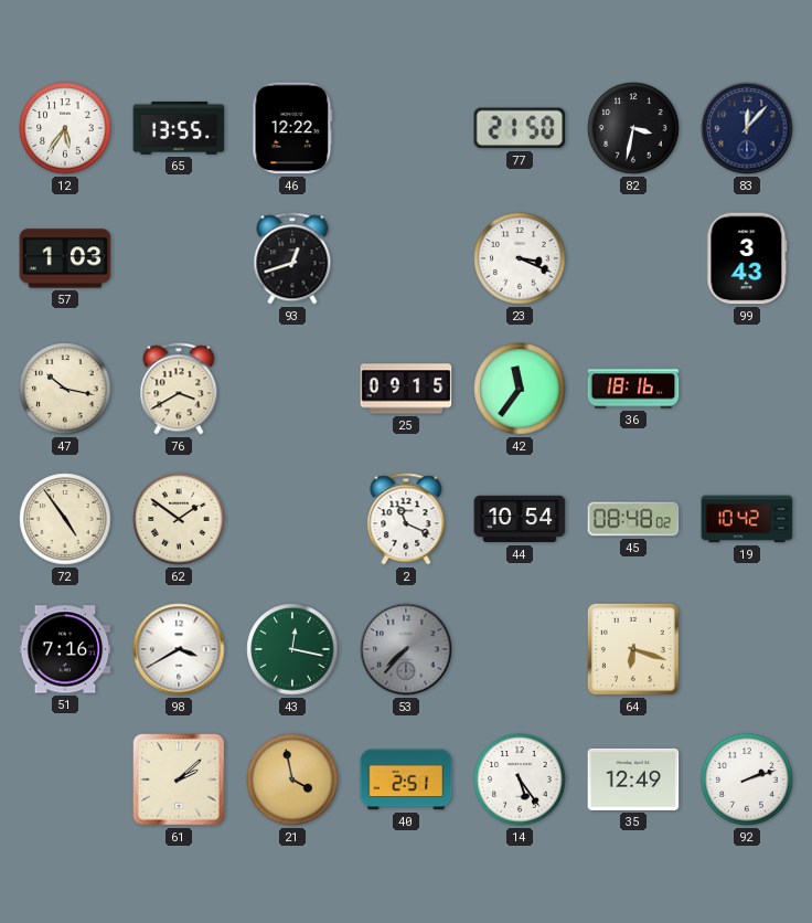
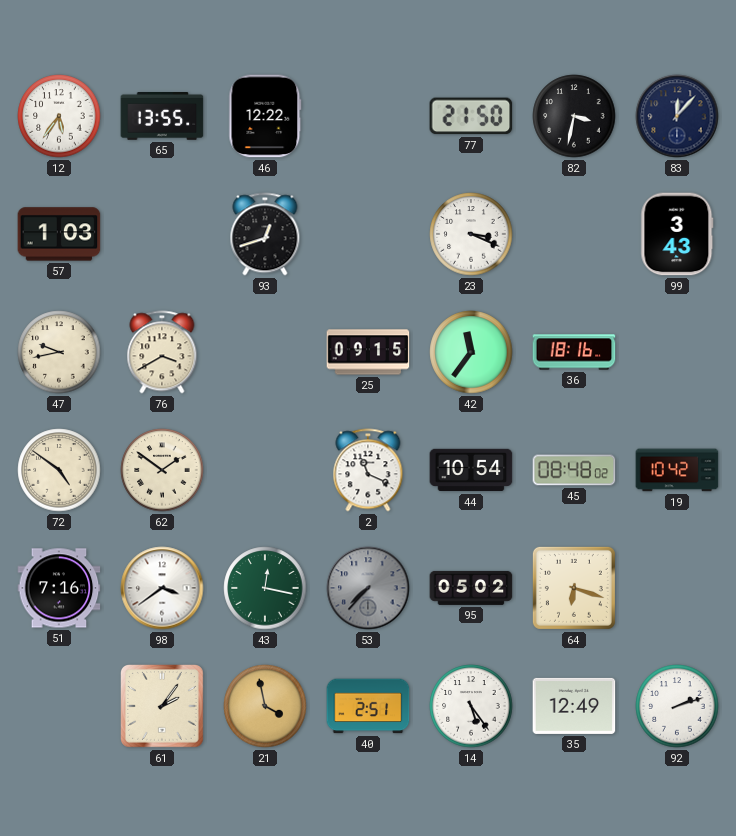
47: 10:17 -> 9:43 (59, 352)
72: 4:54 -> 4:51 (59, 470)
98: 3:40 -> 3:39 (162, 588)
95: none -> 05:02 (471, 588)
61: 2:08 -> 2:06 (163, 707)
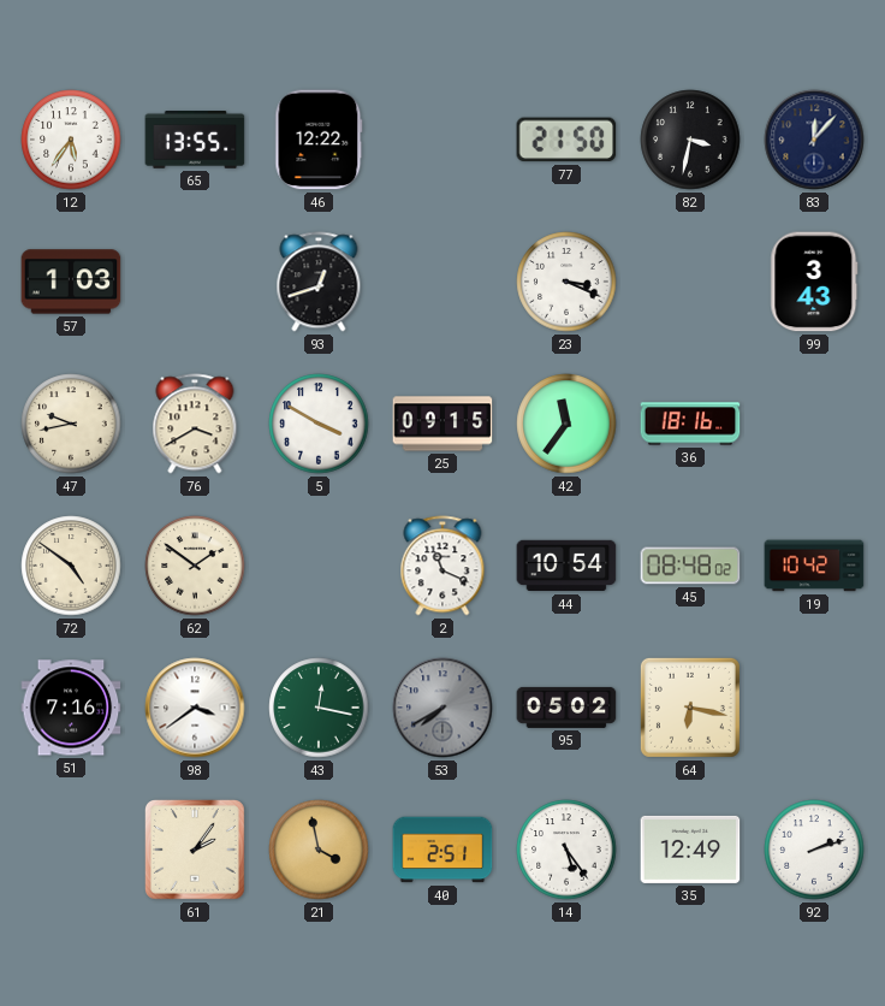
5: none -> 3:50 (319, 424)
53: 7:37 -> 7:40 (442, 708)
64: 6:18 -> 6:17 (690, 708)
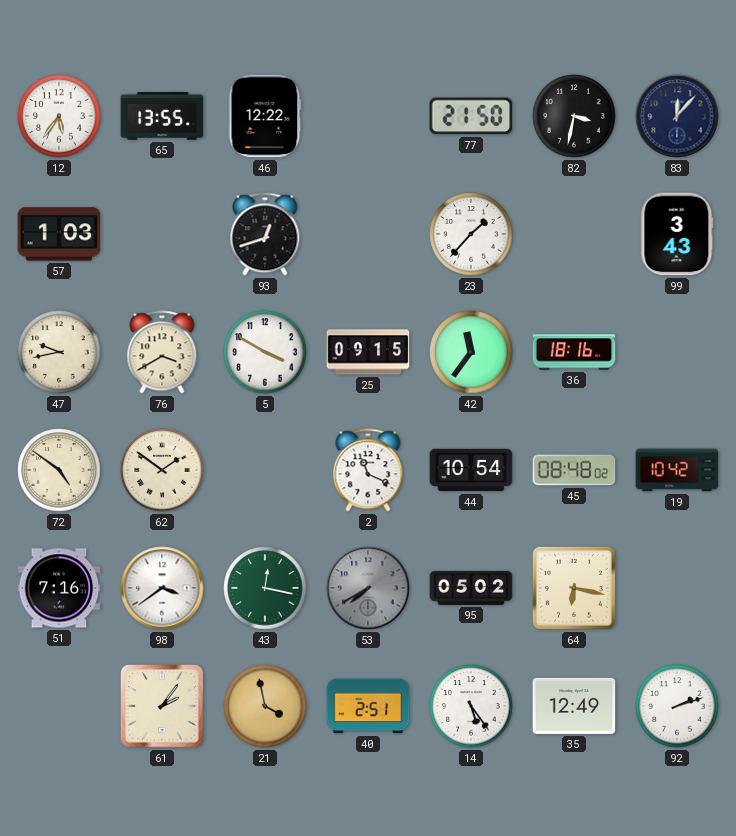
23: 3:19 -> 1:37 (471, 234)
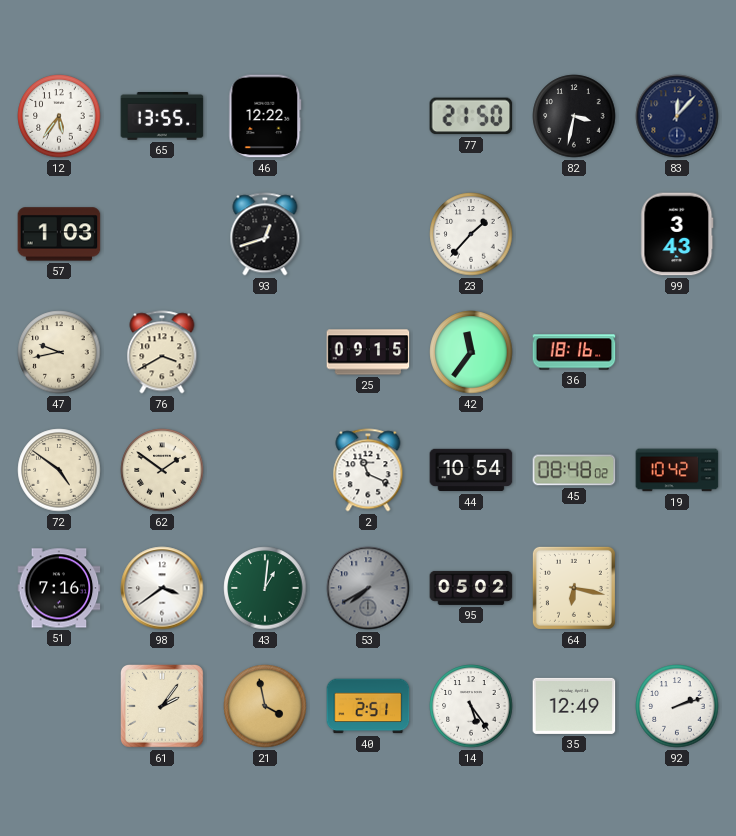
5: 3:50 -> none (265, 352)
43: 12:17 -> 1:01 (265, 588)
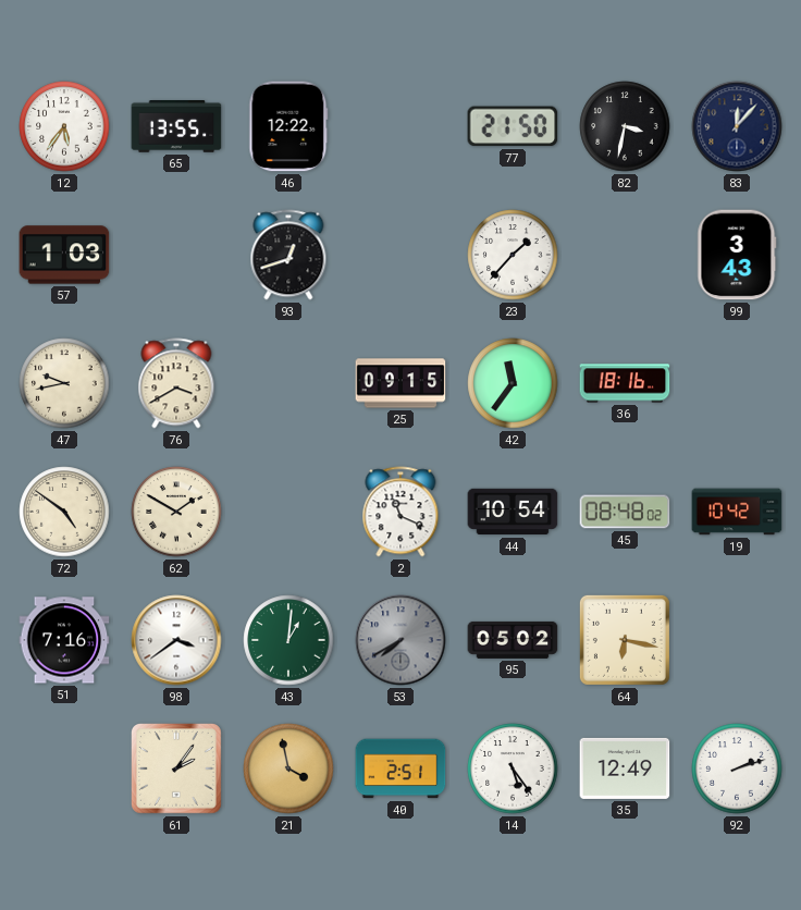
62: 1:51 -> 1:50 (176, 512)
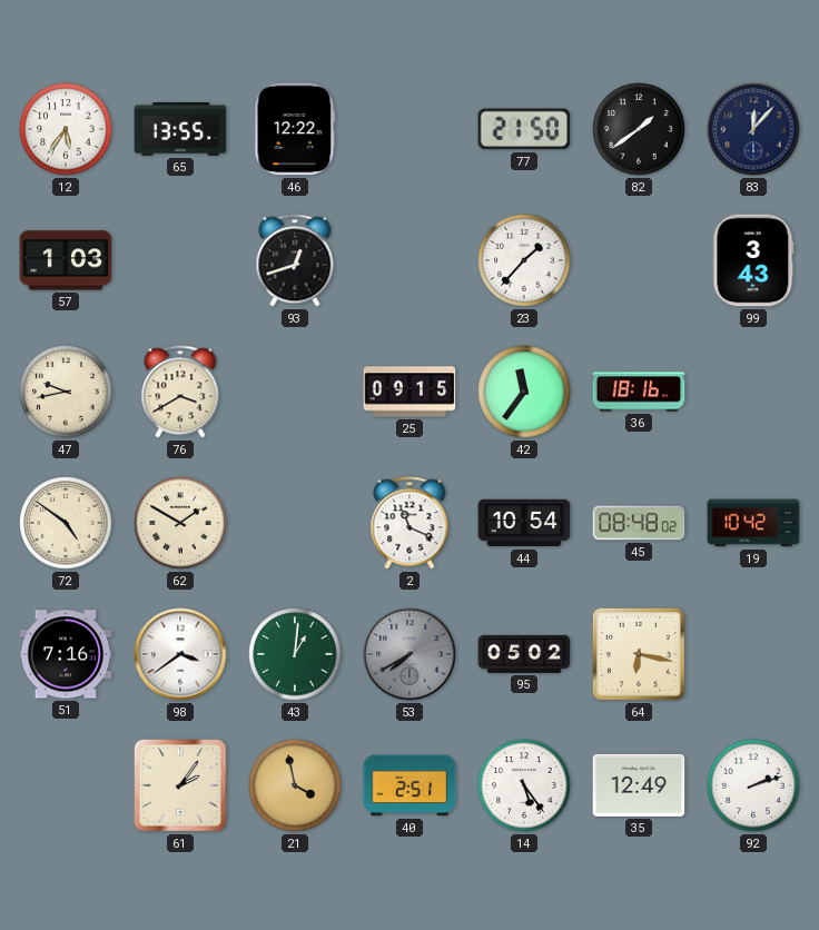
82: 3:32 -> 1:39 (639, 129)
